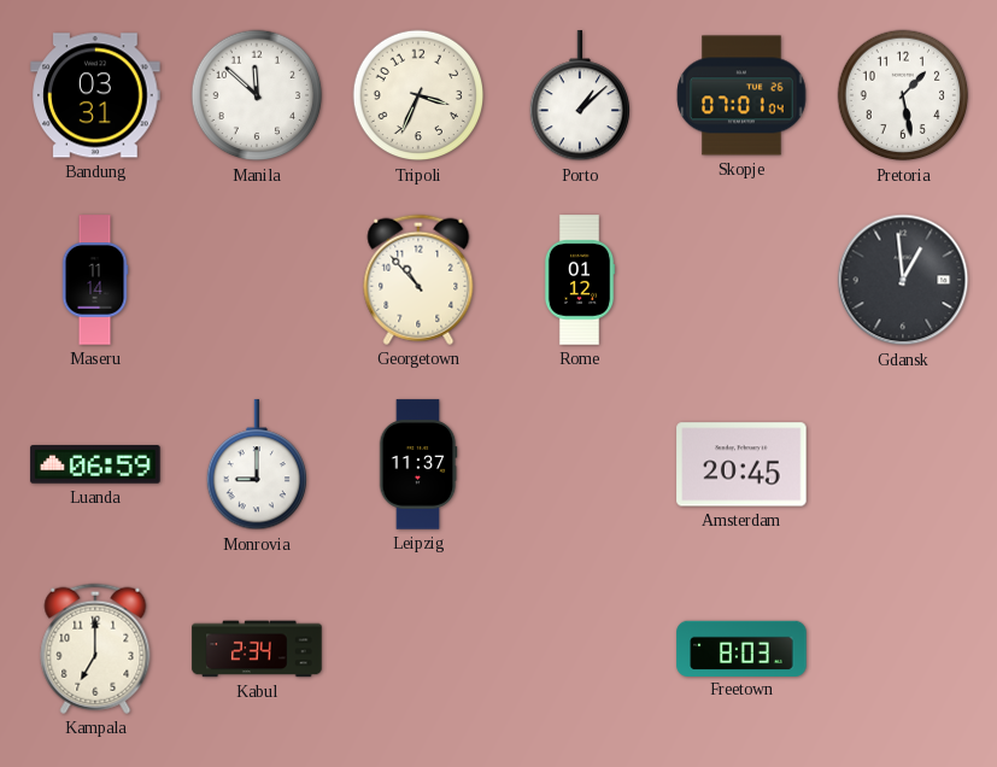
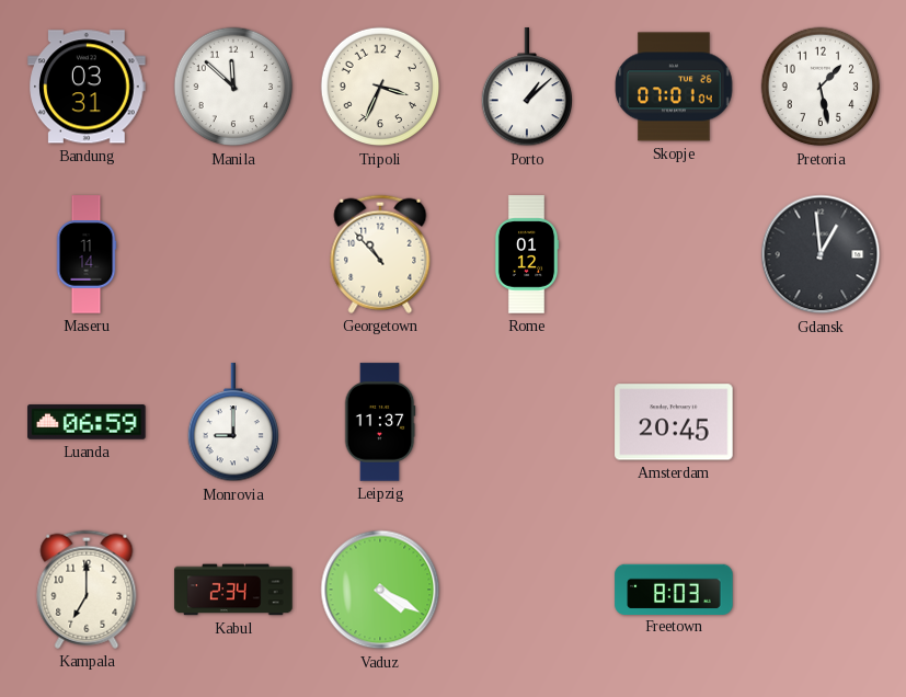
Vaduz: none -> 4:20 (380, 590)
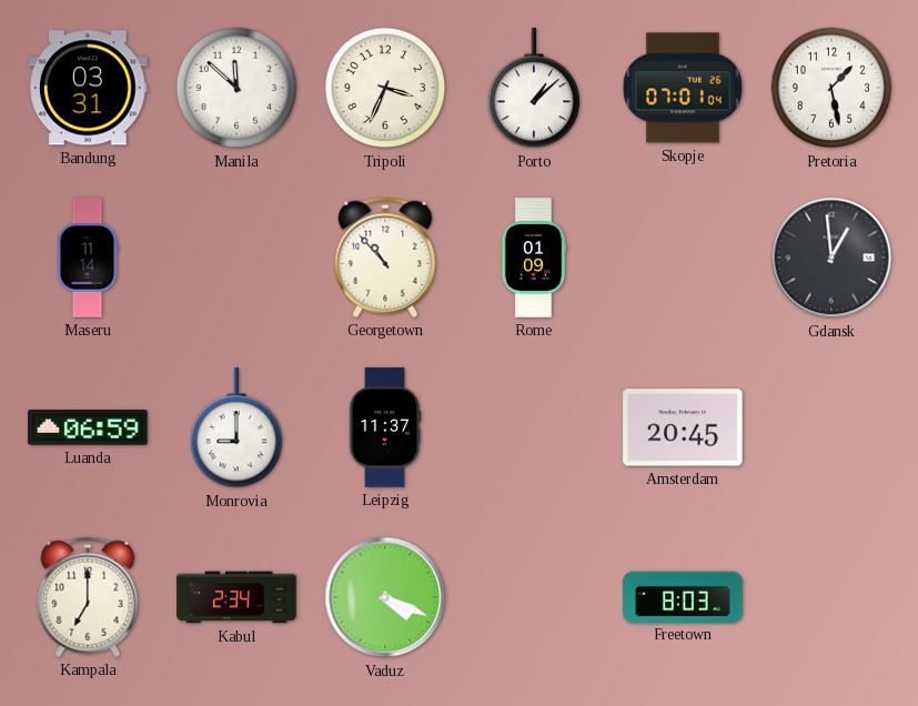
Rome: 01:12 -> 01:09 (534, 258)
Vaduz: 4:20 -> 4:19 (385, 597)
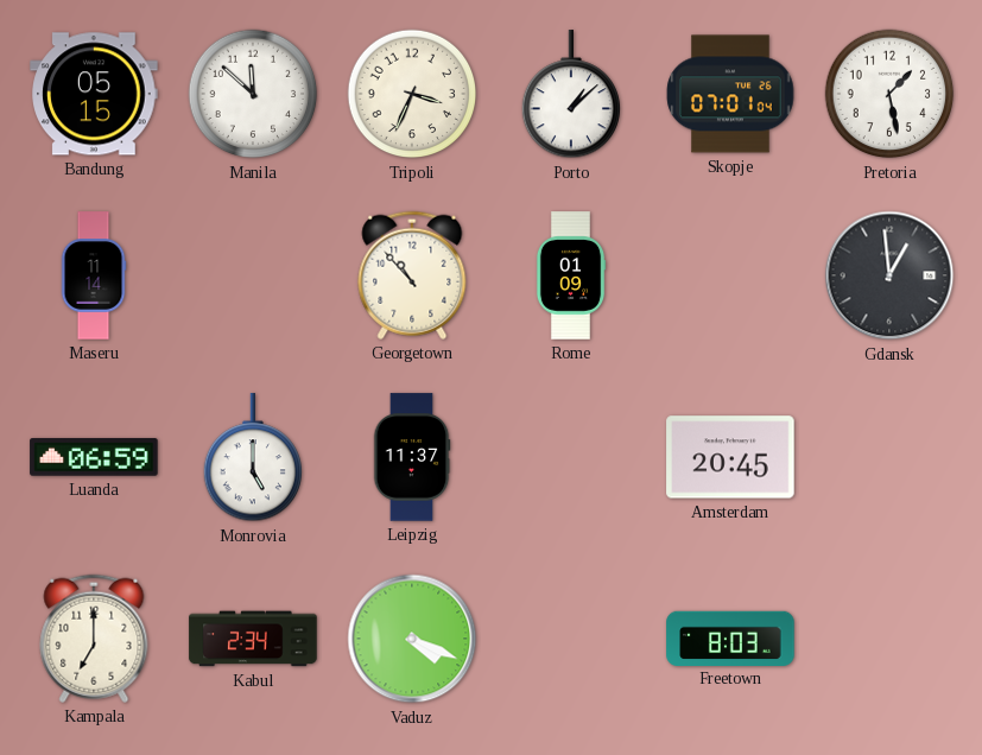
Bandung: 03:31 -> 05:15 (94, 94)
Monrovia: 9:00 -> 5:00 (252, 458)
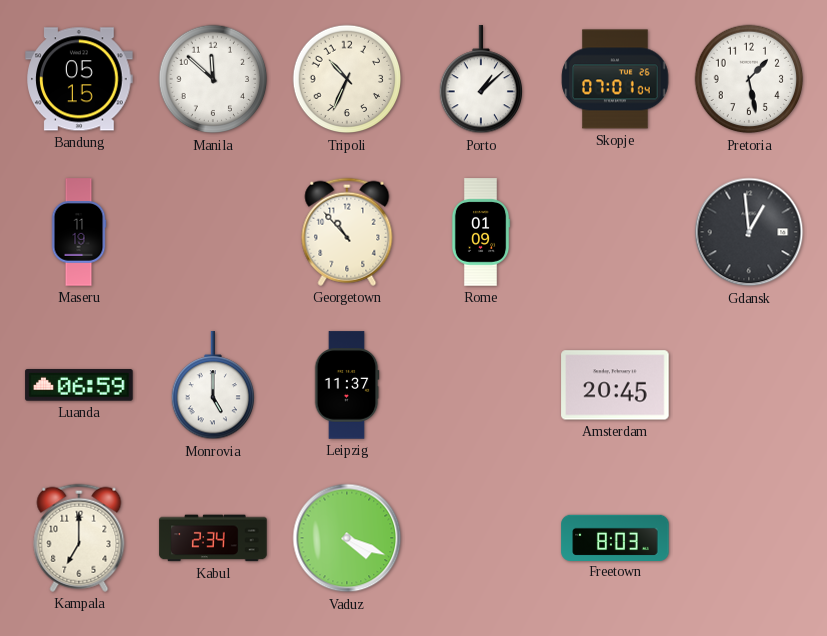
Tripoli: 3:34 -> 10:34 (347, 79)
Maseru: 11:14 -> 11:19 (79, 232)
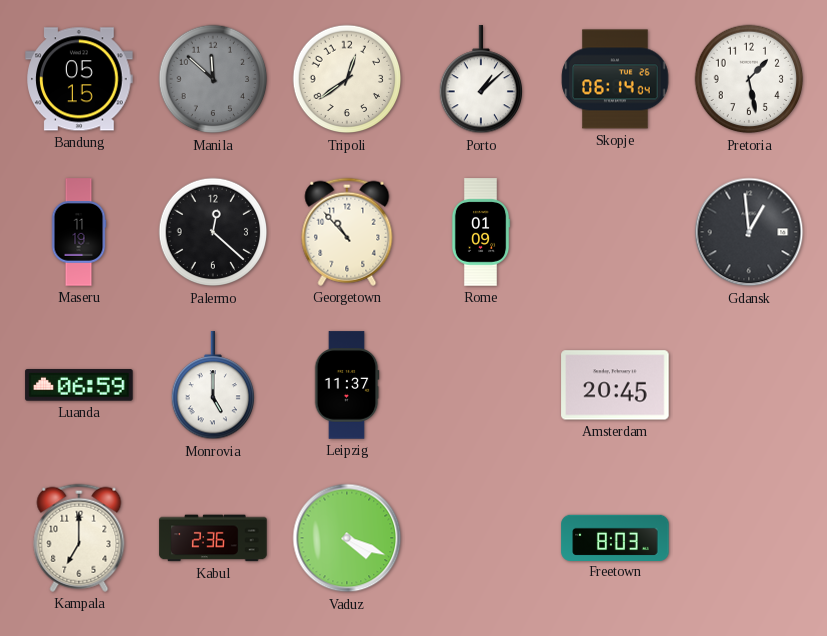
Manila dial: white -> grey (213, 79)
Tripoli: 10:34 -> 12:39 (347, 79)
Skopje: 07:01 -> 06:14 (615, 79)
Palermo: none -> 12:22 (213, 232)
Kabul: 2:34 -> 2:36 (213, 538)
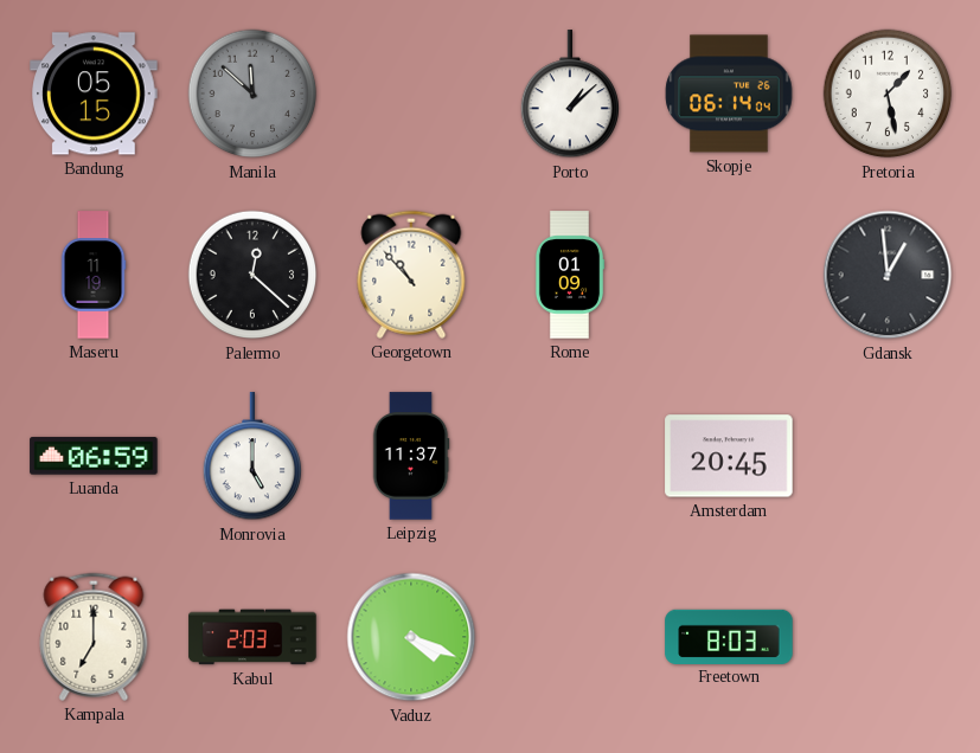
Tripoli: 12:39 -> none (347, 79)
Kabul: 2:36 -> 2:03 (252, 637)
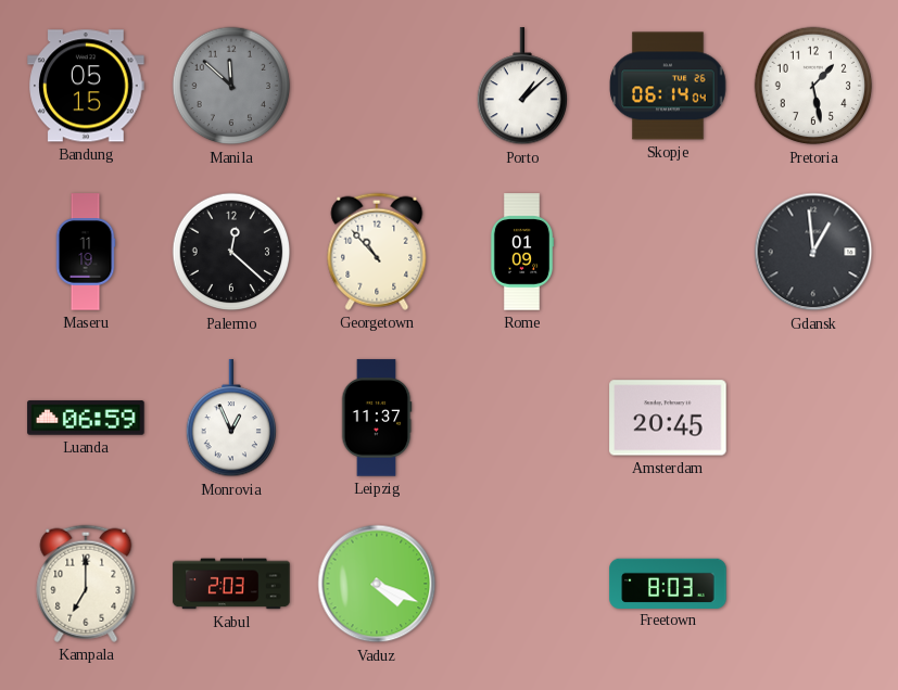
Monrovia: 5:00 -> 12:56 (230, 419)
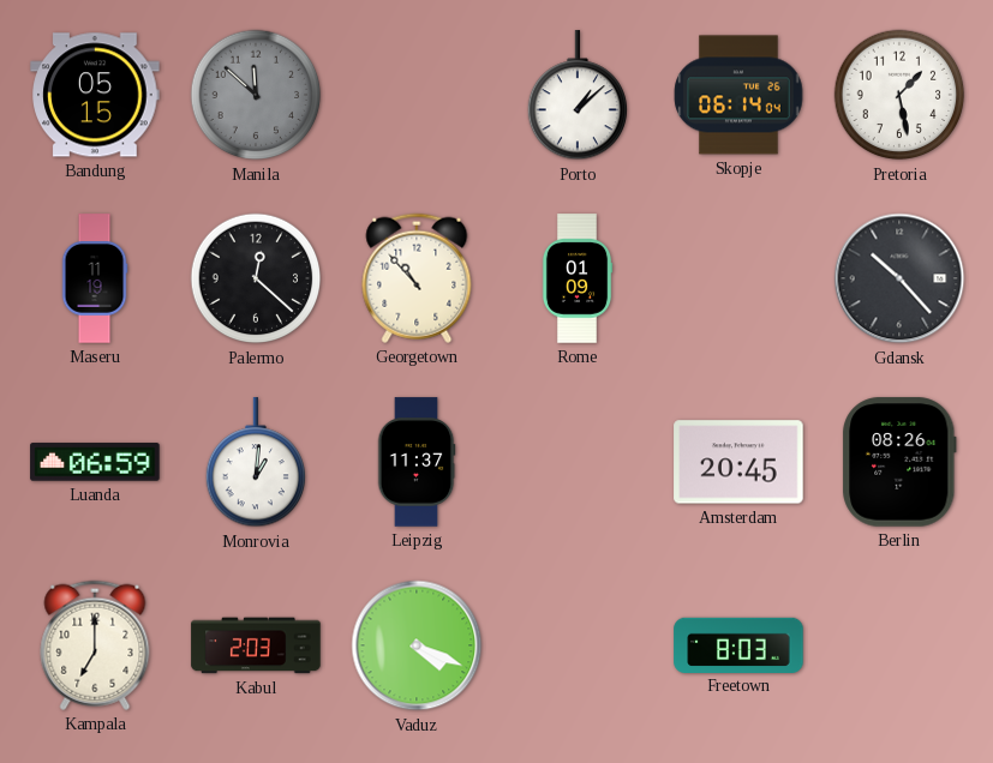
Gdansk: 12:59 -> 10:23 (899, 278)
Monrovia: 12:56 -> 1:01 (255, 463)
Berlin: none -> 08:26 (899, 462)
